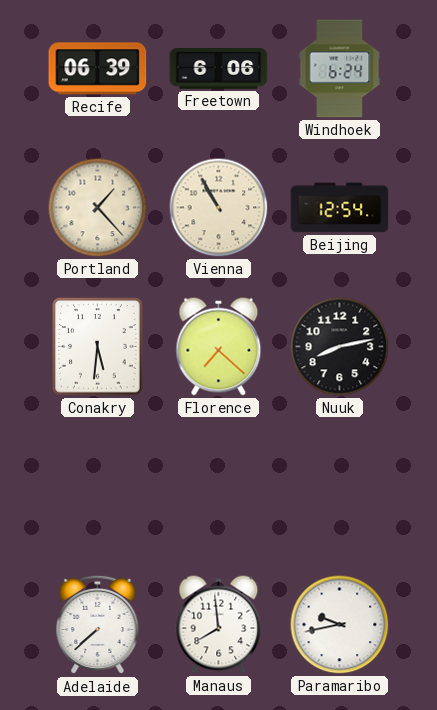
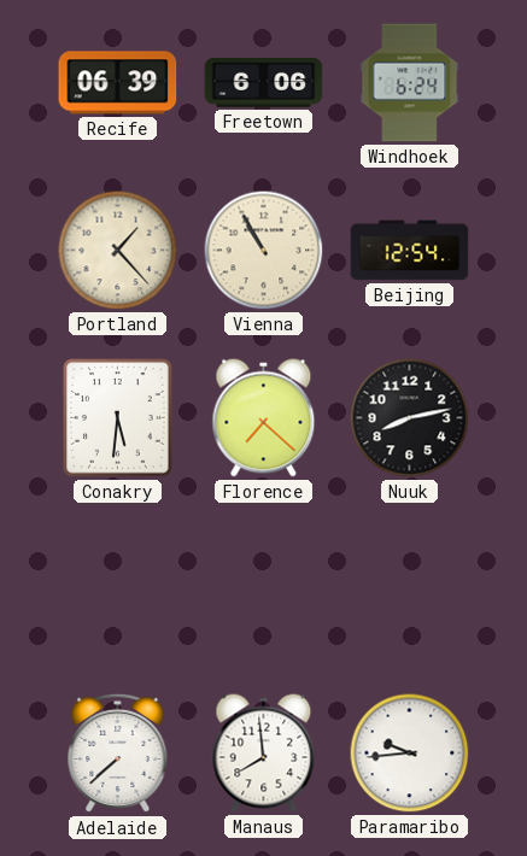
Paramaribo: 9:43 -> 9:44 (410, 754)
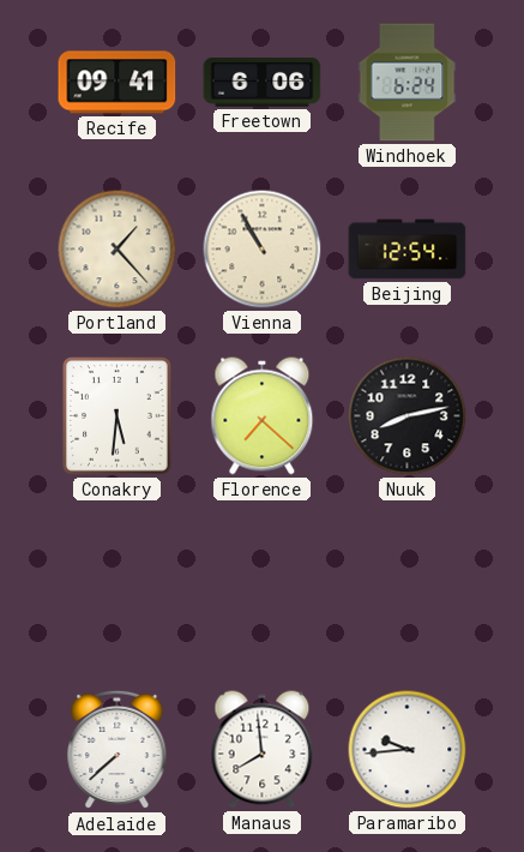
Recife: 06:39 -> 09:41 (118, 83)
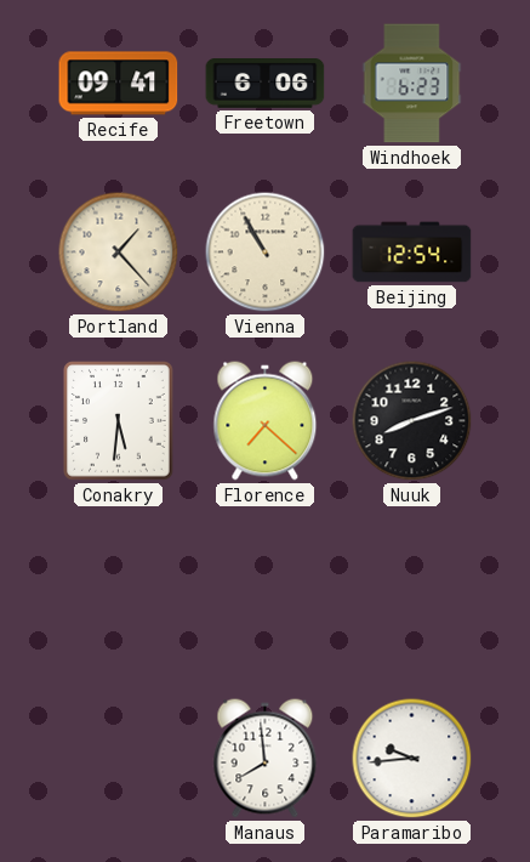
Windhoek: 6:24 -> 6:23 (412, 84)
Nuuk: 8:13 -> 8:12 (412, 421)
Adelaide: 7:38 -> none (118, 750)
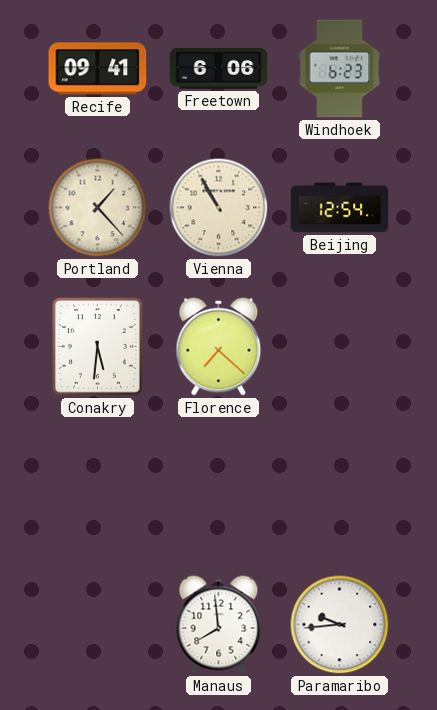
Nuuk: 8:12 -> none (412, 421)
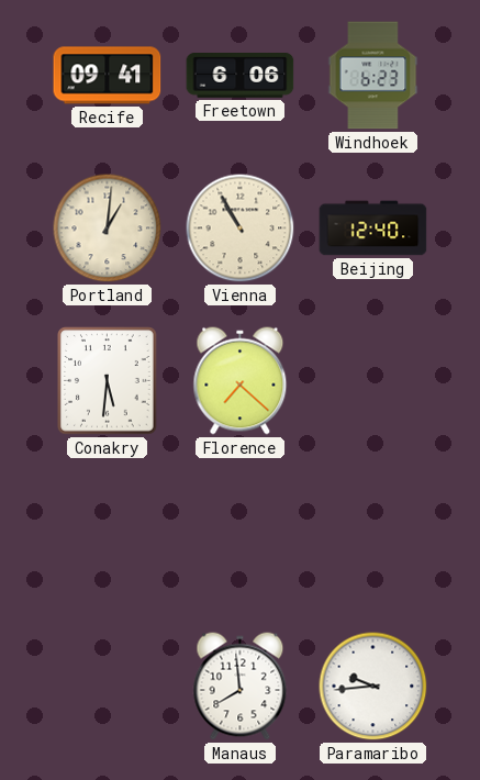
Portland: 1:23 -> 1:01 (108, 229)
Beijing: 12:54 -> 12:40 (373, 229)
